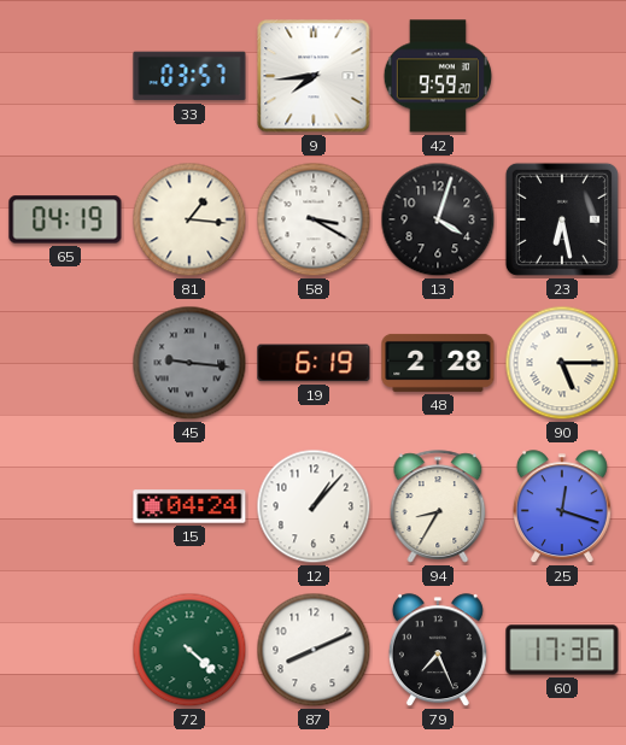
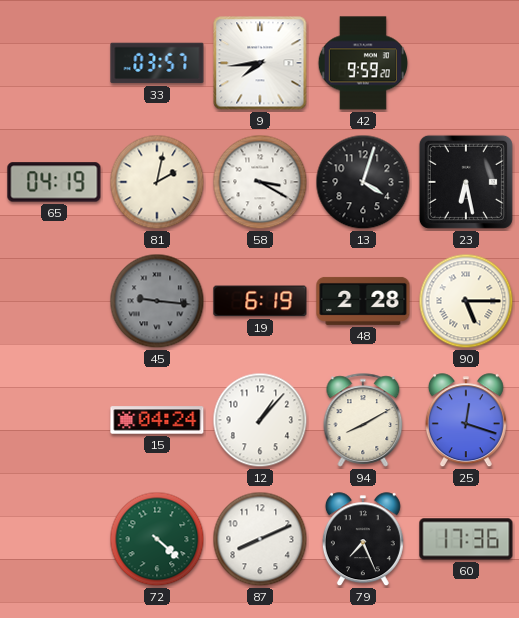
81: 1:16 -> 2:02 (157, 182)
94: 8:35 -> 8:10 (363, 420)
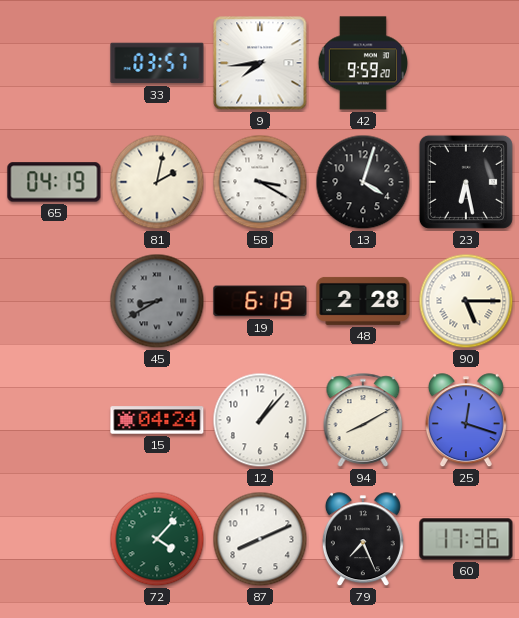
45: 9:16 -> 8:40 (157, 301)
72: 4:22 -> 4:07 (157, 539)
